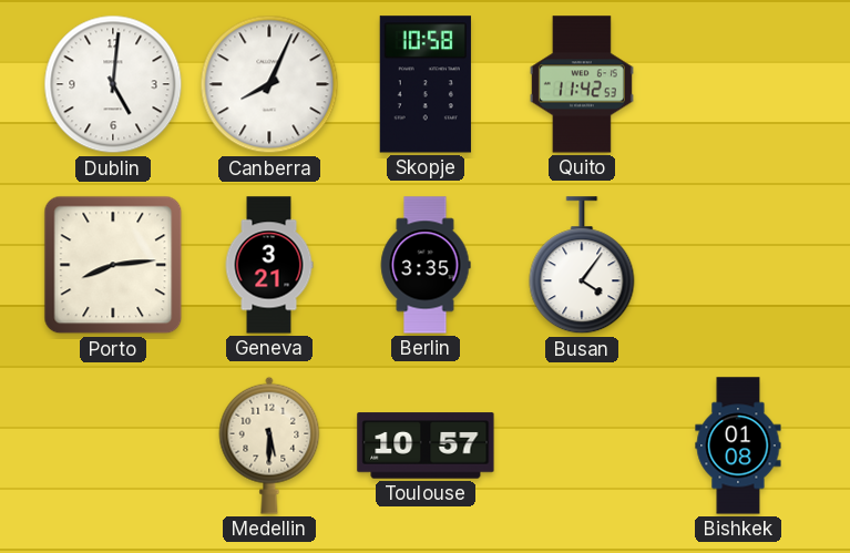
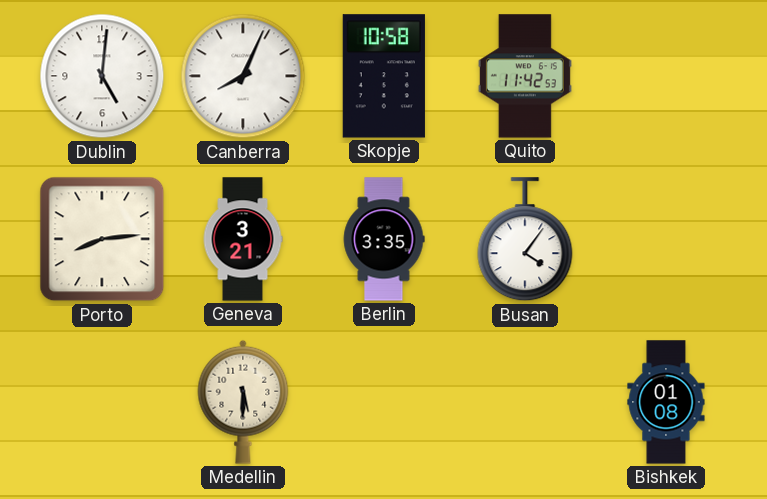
Toulouse: 10:57 -> none (426, 446)
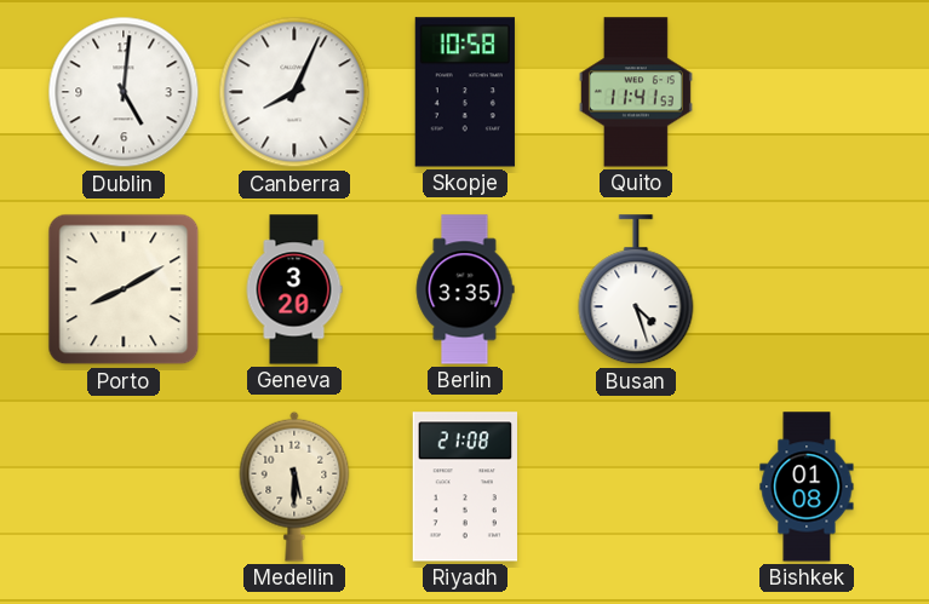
Quito: 11:42 -> 11:41 (636, 92)
Porto: 8:14 -> 8:10 (124, 289)
Geneva: 3:21 -> 3:20 (294, 289)
Busan: 4:06 -> 4:27 (636, 291)
Riyadh: none -> 21:08 (464, 487)
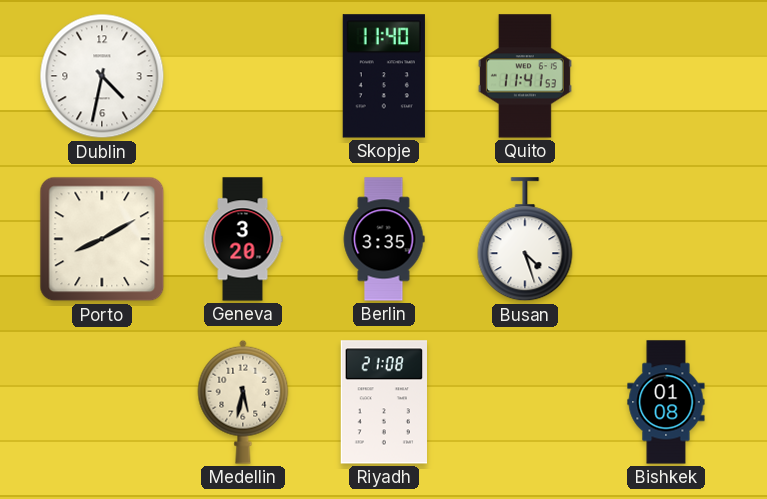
Dublin: 5:01 -> 4:32 (102, 76)
Canberra: 8:04 -> none (294, 92)
Skopje: 10:58 -> 11:40 (384, 76)
Medellin: 5:30 -> 5:32 (243, 402)
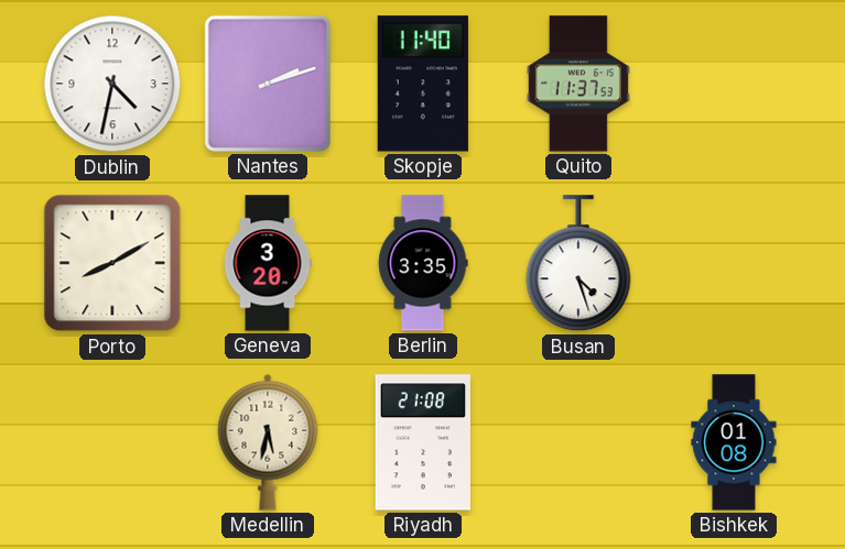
Nantes: none -> 2:12 (268, 84)
Quito: 11:41 -> 11:37 (578, 84)
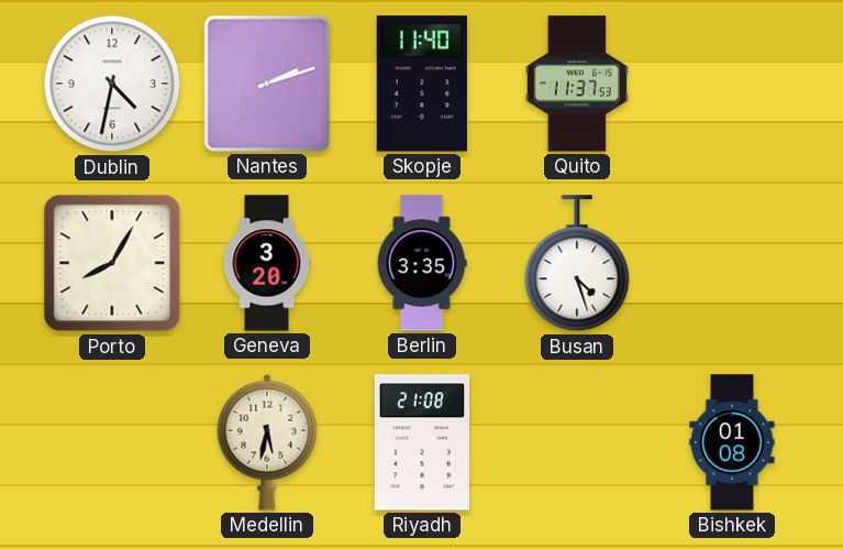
Porto: 8:10 -> 8:05 (112, 263)
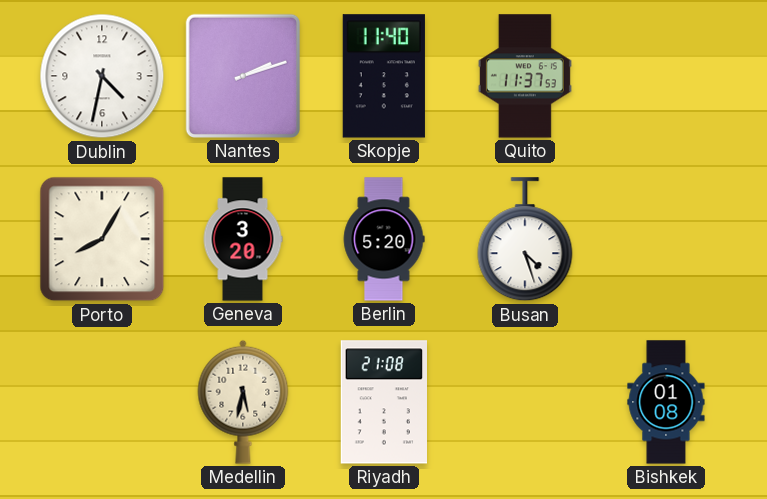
Berlin: 3:35 -> 5:20 (384, 239)
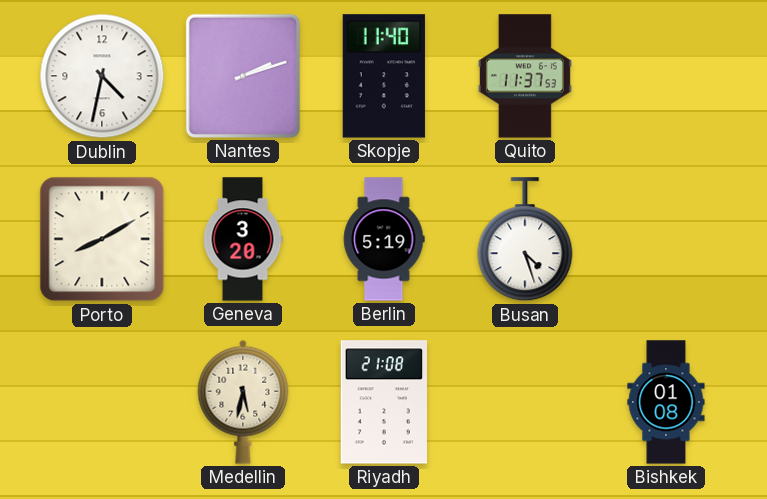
Porto: 8:05 -> 8:10 (102, 239)
Berlin: 5:20 -> 5:19 (384, 239)
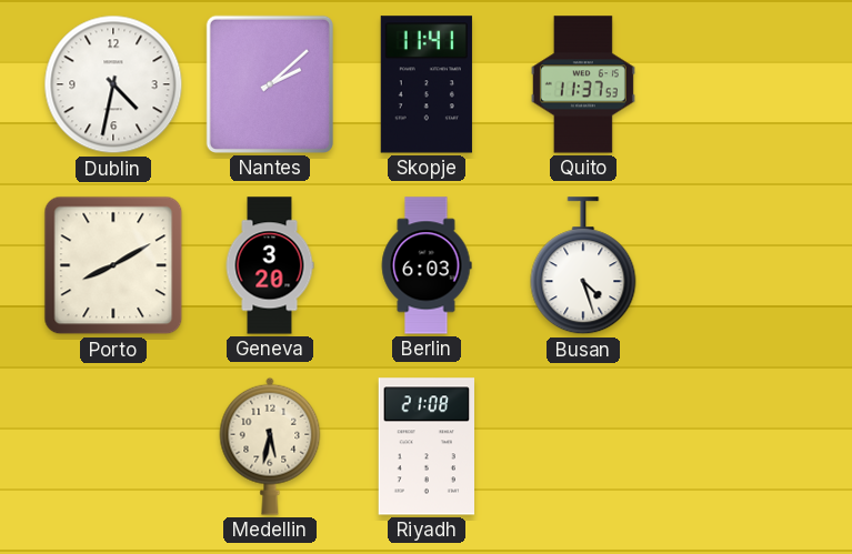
Nantes: 2:12 -> 2:08 (270, 84)
Skopje: 11:40 -> 11:41 (427, 84)
Berlin: 5:19 -> 6:03 (427, 265)
Bishkek: 01:08 -> none (666, 402)
